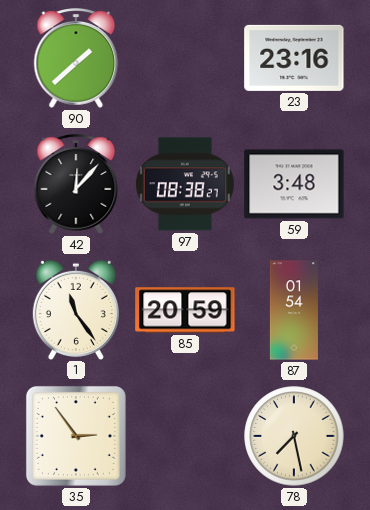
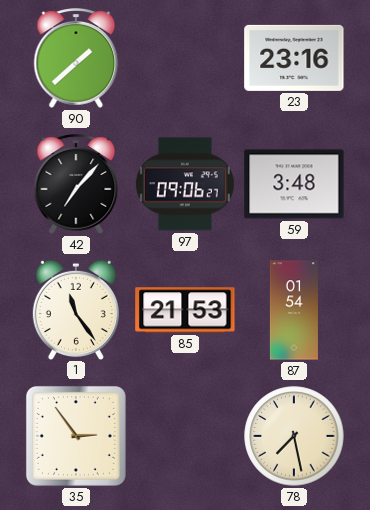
42: 12:07 -> 7:07 (76, 184)
97: 08:38 -> 09:06 (185, 184)
85: 20:59 -> 21:53 (185, 310)
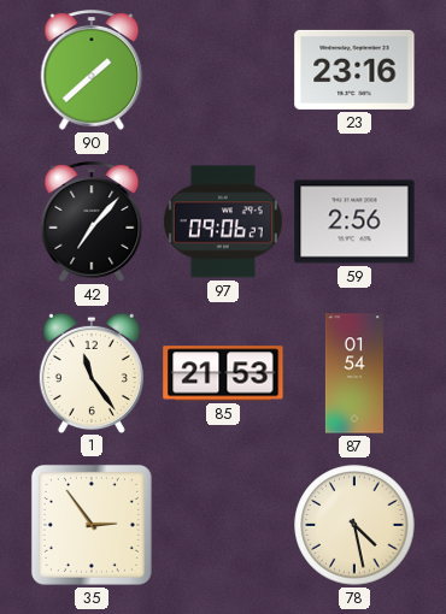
59: 3:48 -> 2:56 (354, 222)
78: 7:28 -> 4:28 (354, 525)
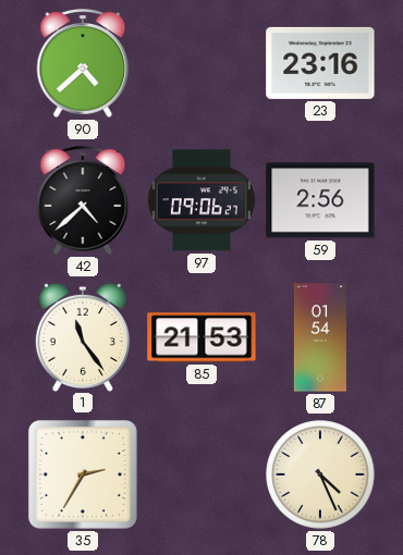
90: 1:38 -> 4:38 (83, 63)
42: 7:07 -> 4:38 (83, 200)
35: 2:54 -> 2:35 (83, 474)
78: 4:28 -> 4:26 (320, 474)
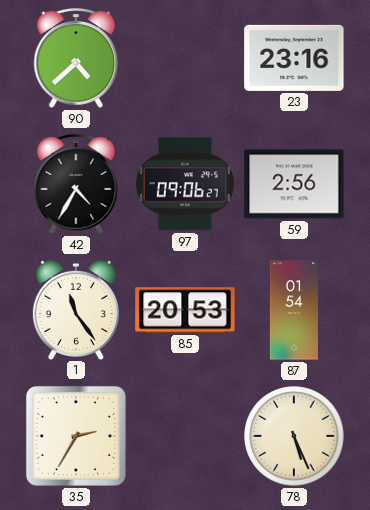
42: 4:38 -> 4:35 (76, 184)
85: 21:53 -> 20:53 (185, 310)
78: 4:26 -> 5:26 (294, 436)
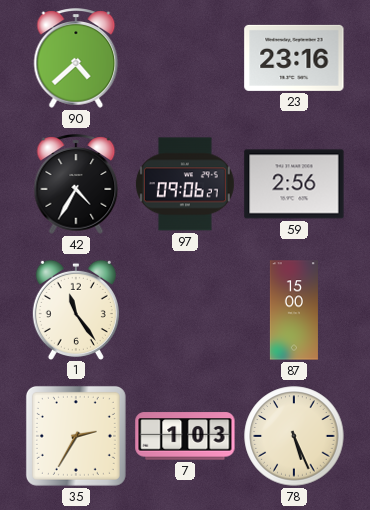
85: 20:53 -> none (185, 310)
87: 01:54 -> 15:00 (294, 310)
7: none -> 1:03 (185, 436)
